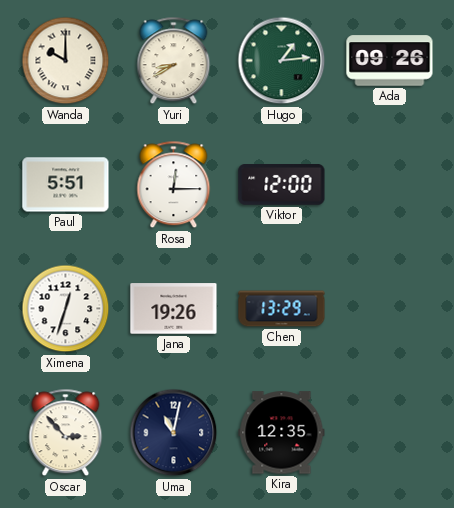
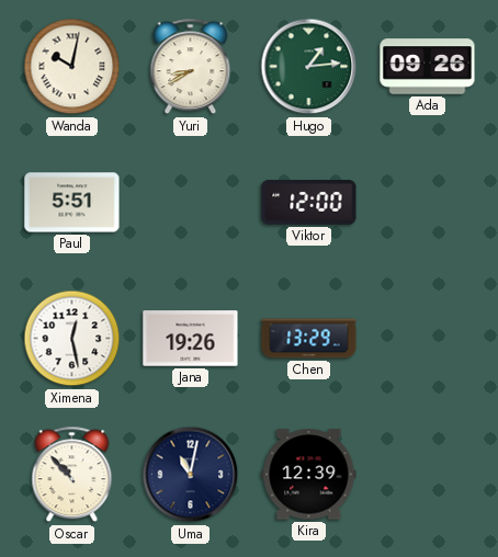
Wanda: 10:00 -> 10:02 (72, 67)
Rosa: 12:15 -> none (174, 185)
Ximena: 12:33 -> 12:28 (72, 339)
Oscar: 2:53 -> 10:53 (72, 475)
Kira: 12:35 -> 12:39 (309, 475)
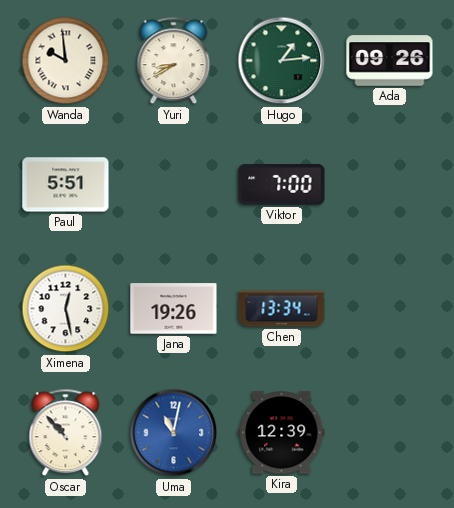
Wanda: 10:02 -> 9:59 (66, 61)
Viktor: 12:00 -> 7:00 (282, 185)
Chen: 13:29 -> 13:34 (282, 309)
Uma dial: navy -> blue (174, 433)
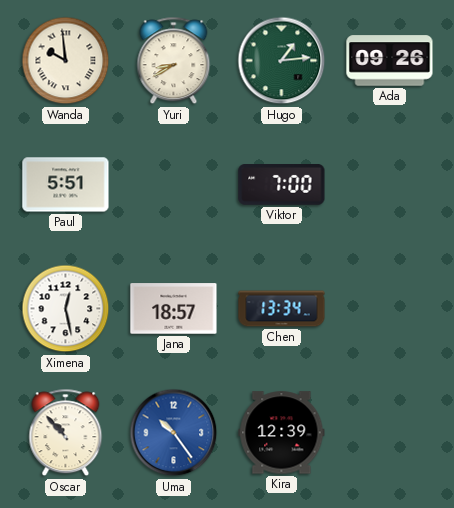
Jana: 19:26 -> 18:57 (174, 309)
Uma: 11:02 -> 10:24 (174, 433)
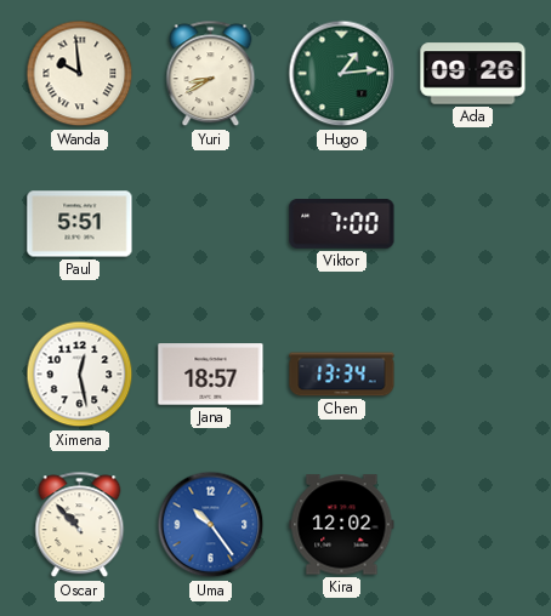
Kira: 12:39 -> 12:02 (342, 525)
